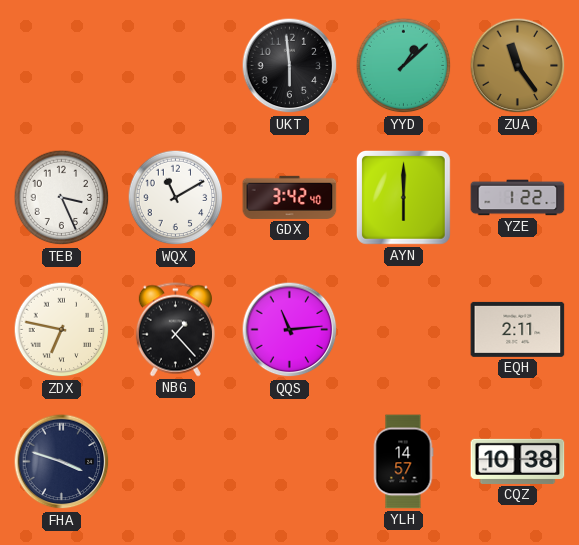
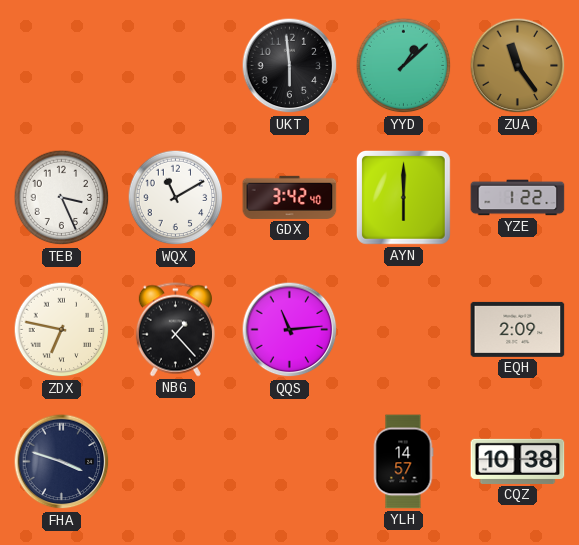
EQH: 2:11 -> 2:09 (518, 329)
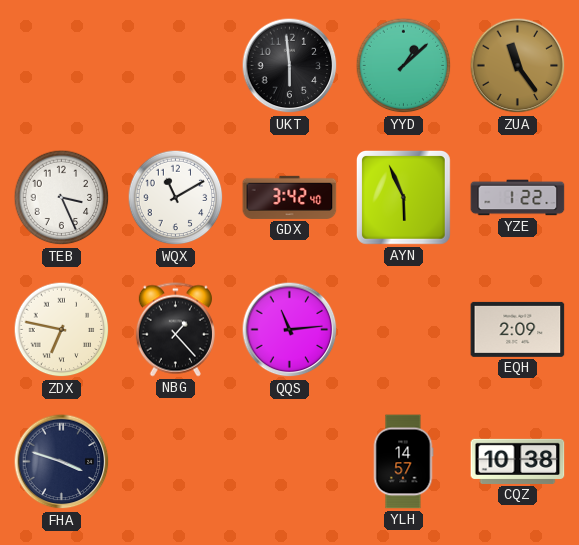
AYN: 6:00 -> 5:56 (404, 198)
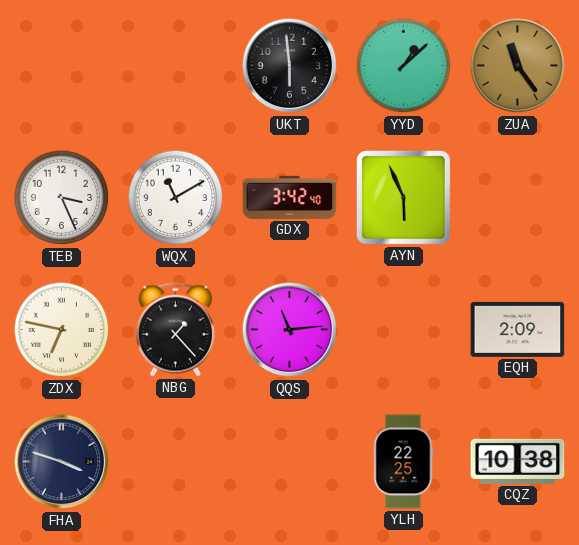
YZE: 1:22 -> none (518, 198)
YLH: 14:57 -> 22:25 (403, 462)
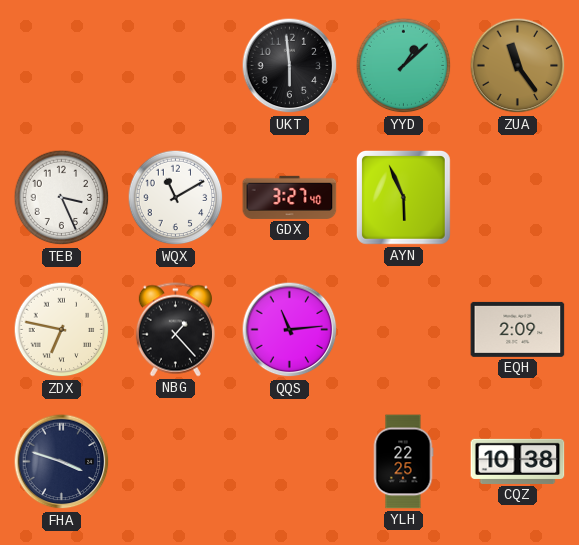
GDX: 3:42 -> 3:27 (290, 197)
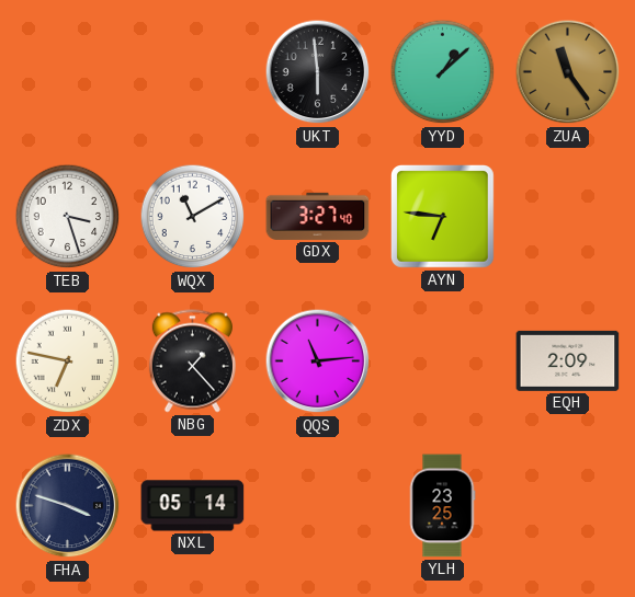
TEB: 3:26 -> 3:27 (68, 217)
AYN: 5:56 -> 6:46 (443, 217)
NXL: none -> 05:14 (193, 506)
YLH: 22:25 -> 23:25 (442, 506)
CQZ: 10:38 -> none (518, 461)
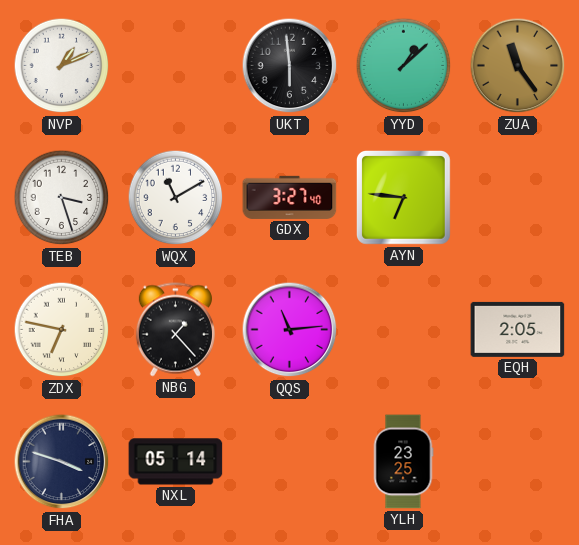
NVP: none -> 1:11 (62, 66)
EQH: 2:09 -> 2:05 (518, 329)
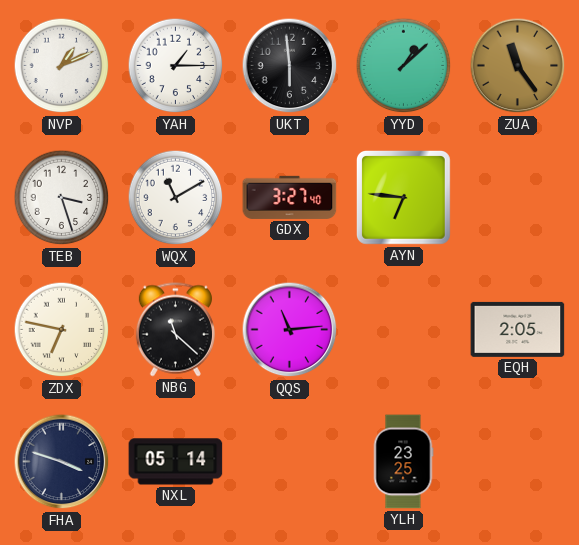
YAH: none -> 1:15 (176, 66)
NBG: 1:23 -> 11:22 (175, 330)
